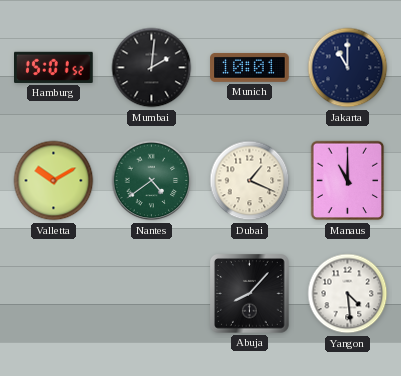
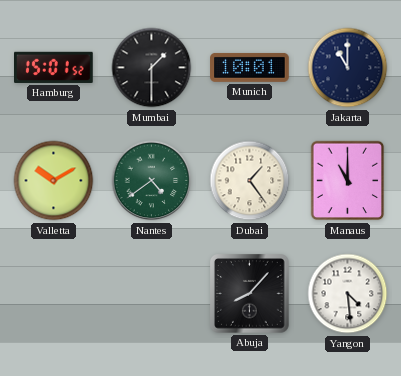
Mumbai: 2:01 -> 1:30 (152, 68)
Dubai: 1:19 -> 1:24 (250, 181)
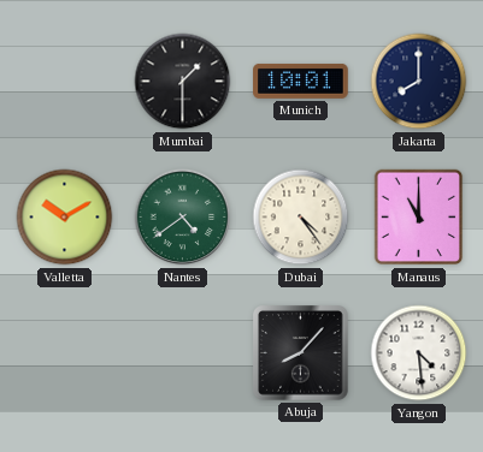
Hamburg: 15:01 -> none (54, 67)
Jakarta: 11:00 -> 8:00 (419, 82)
Dubai: 1:24 -> 4:24 (301, 218)
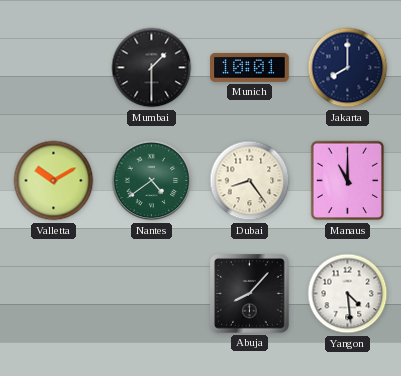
Dubai: 4:24 -> 8:24 (250, 181)
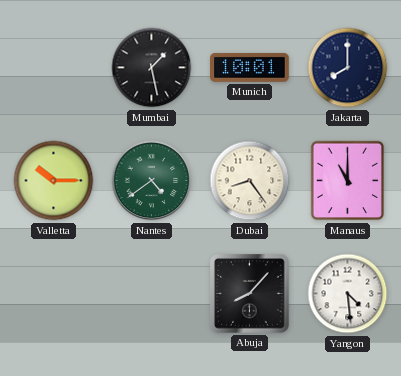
Mumbai: 1:30 -> 1:28 (152, 68)
Valletta: 10:10 -> 10:15 (54, 181)
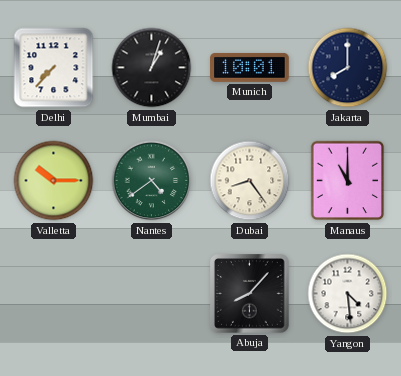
Delhi: none -> 7:37 (54, 68)
Mumbai: 1:28 -> 1:03 (152, 68)
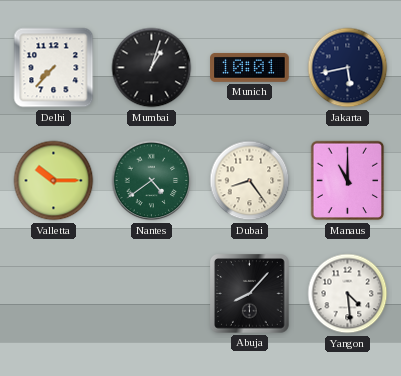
Jakarta: 8:00 -> 5:43 (348, 68)
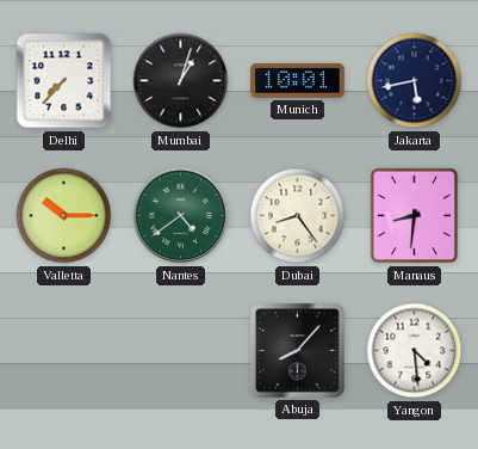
Manaus: 11:00 -> 8:31 (415, 216)
